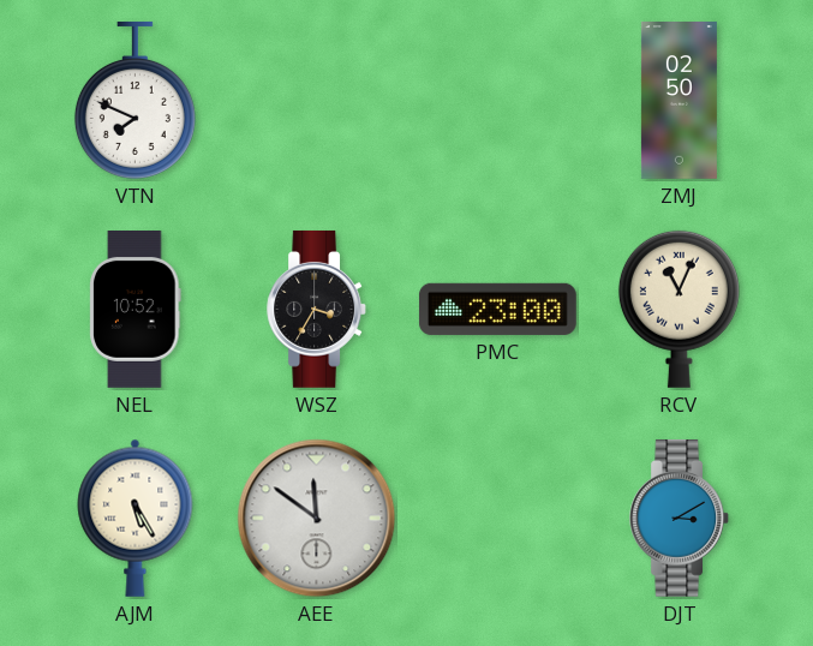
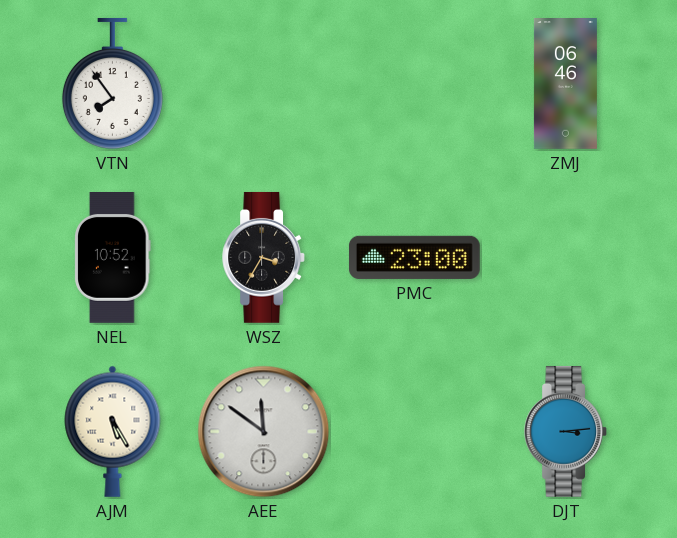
VTN: 7:49 -> 7:54 (112, 83)
ZMJ: 02:50 -> 06:46 (565, 84)
RCV: 11:04 -> none (679, 309)
DJT: 3:10 -> 3:14 (565, 432)
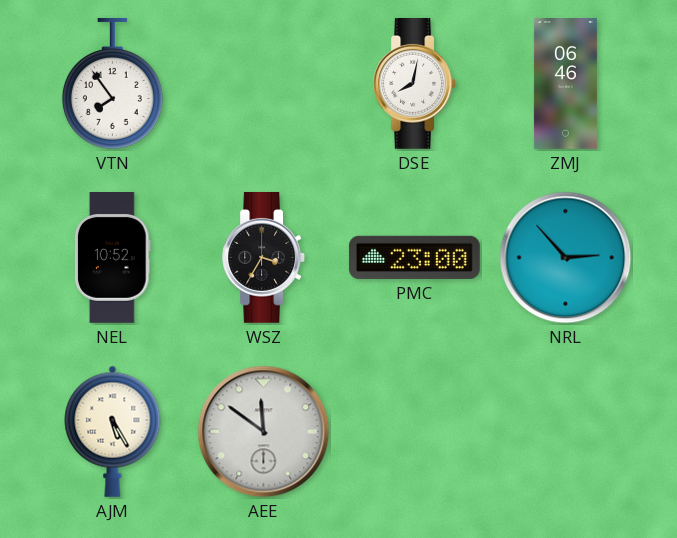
DSE: none -> 8:02 (414, 84)
NRL: none -> 2:53 (566, 258)
DJT: 3:14 -> none (565, 432)
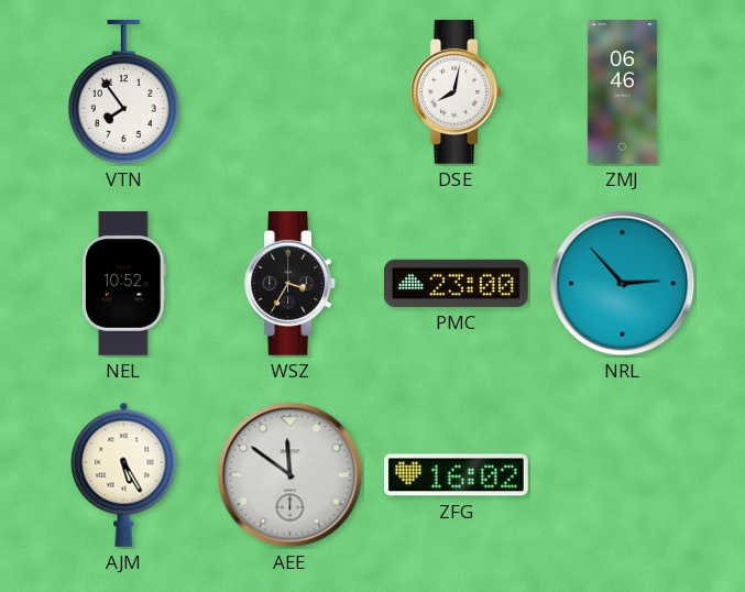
ZFG: none -> 16:02 (456, 475)
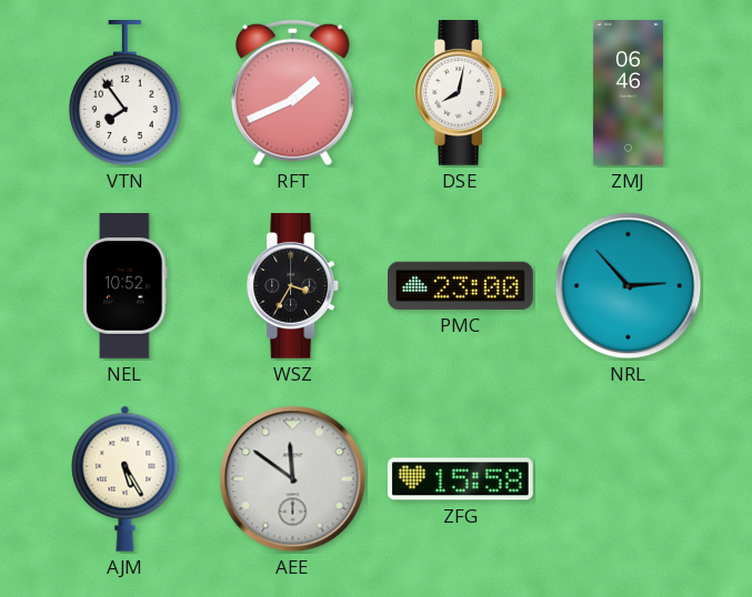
RFT: none -> 1:41 (293, 93)
ZFG: 16:02 -> 15:58 (460, 479)
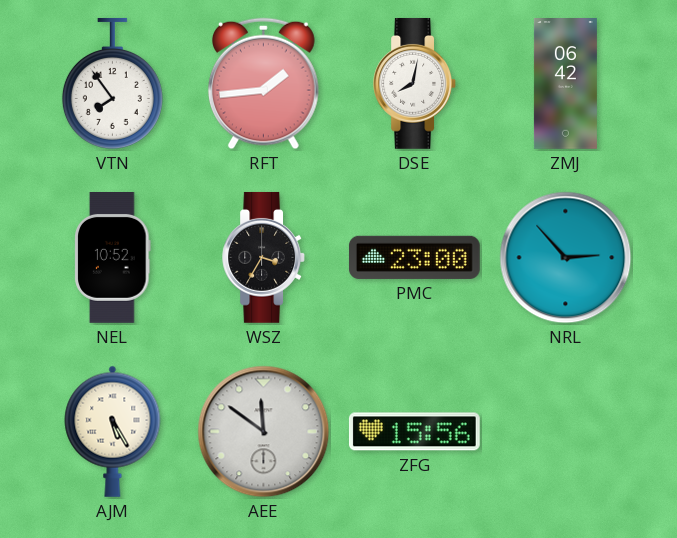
RFT: 1:41 -> 1:44 (264, 84)
ZMJ: 06:46 -> 06:42 (565, 84)
ZFG: 15:58 -> 15:56 (414, 432)
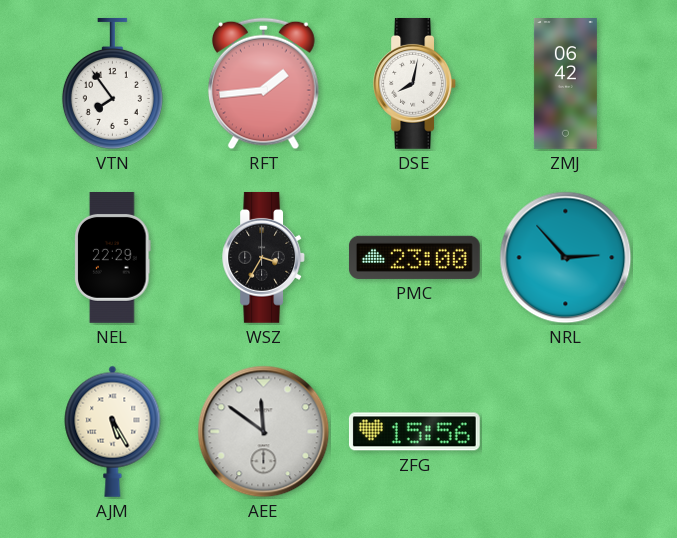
NEL: 10:52 -> 22:29 (113, 258)
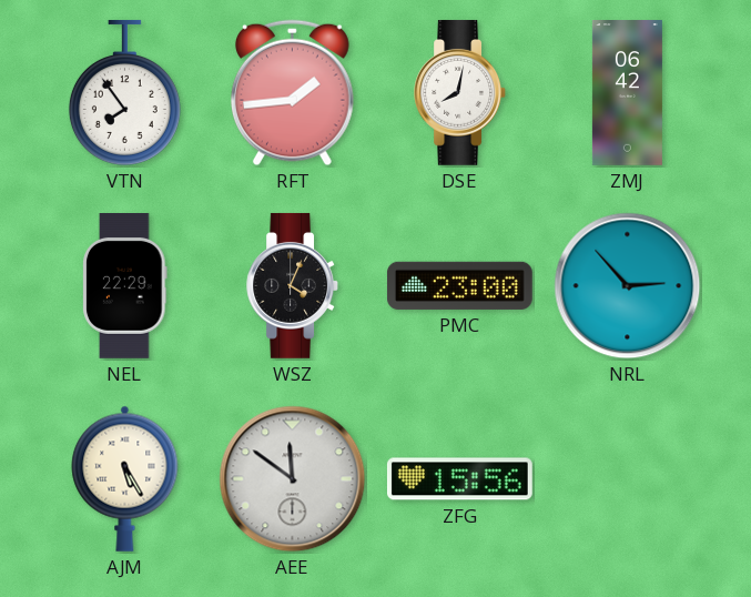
WSZ: 3:35 -> 4:04 (292, 286)
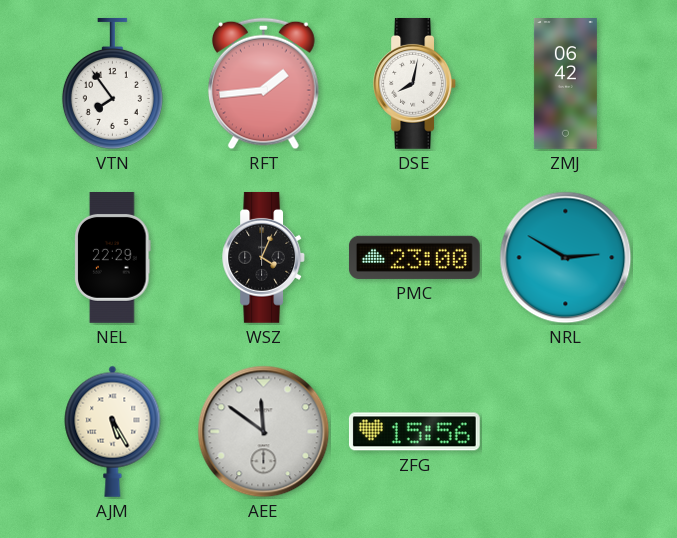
NRL: 2:53 -> 2:50 (566, 258)
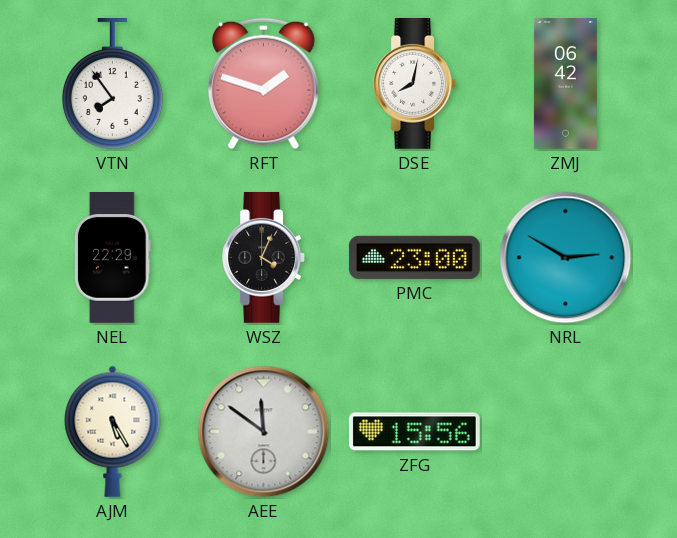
RFT: 1:44 -> 1:48 (264, 84)
